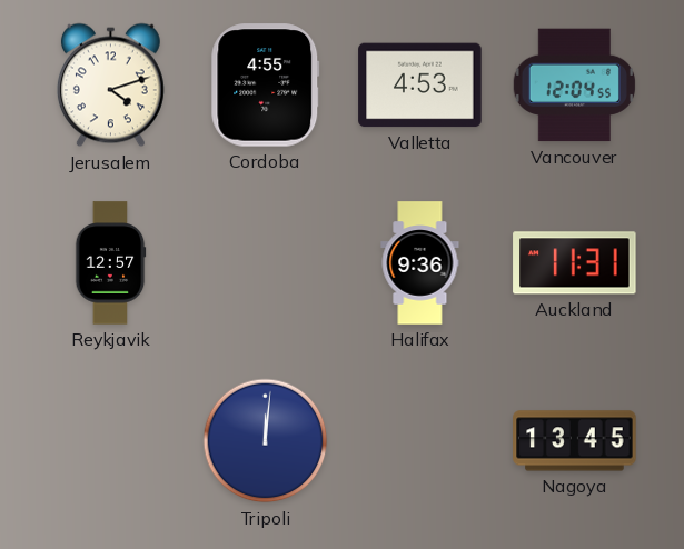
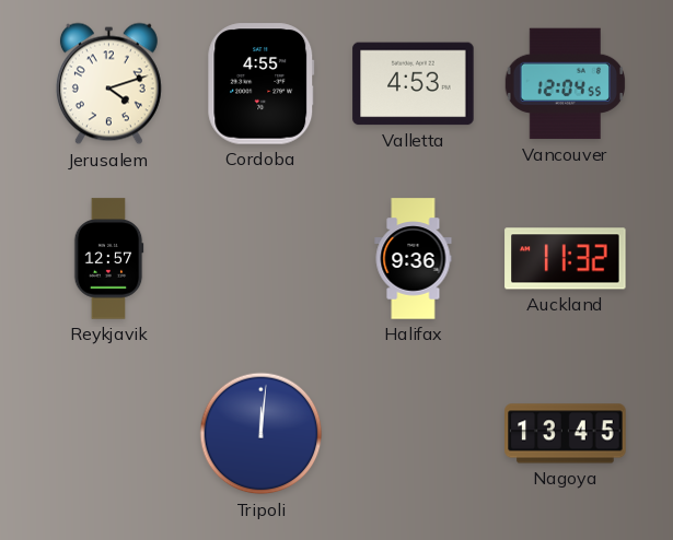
Auckland: 11:31 -> 11:32 (566, 259)
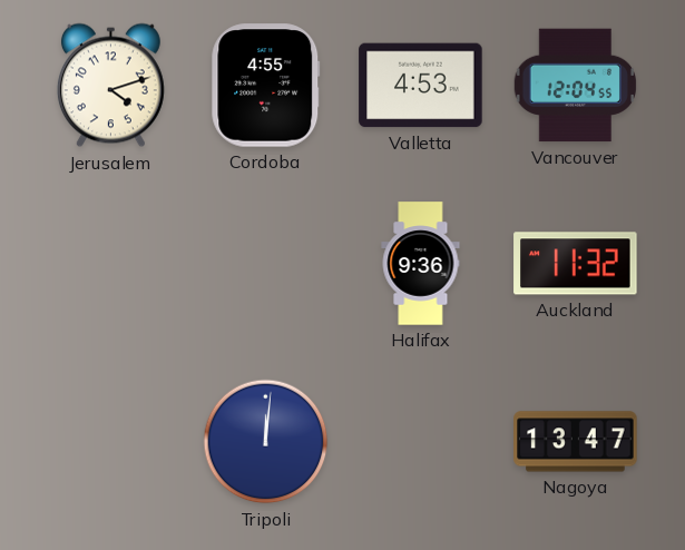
Reykjavik: 12:57 -> none (108, 259)
Nagoya: 13:45 -> 13:47 (576, 442)
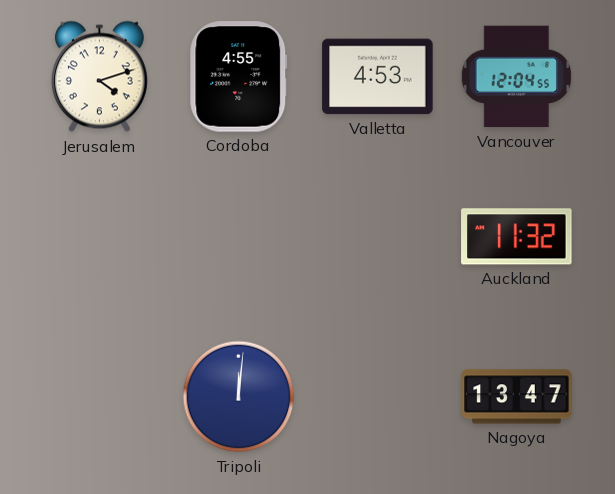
Halifax: 9:36 -> none (421, 264)
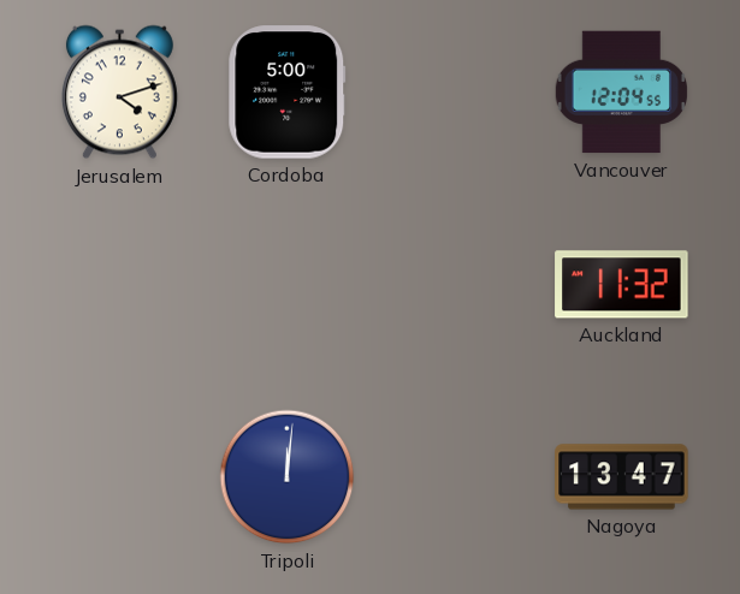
Cordoba: 4:55 -> 5:00 (288, 93)
Valletta: 4:53 -> none (378, 77)
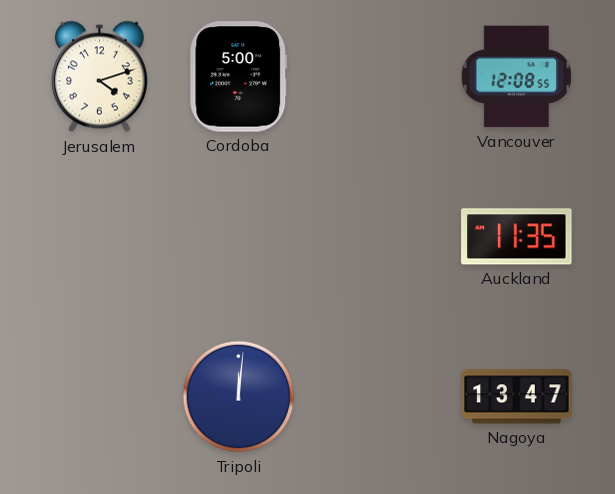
Vancouver: 12:04 -> 12:08 (516, 77)
Auckland: 11:32 -> 11:35 (517, 237)
